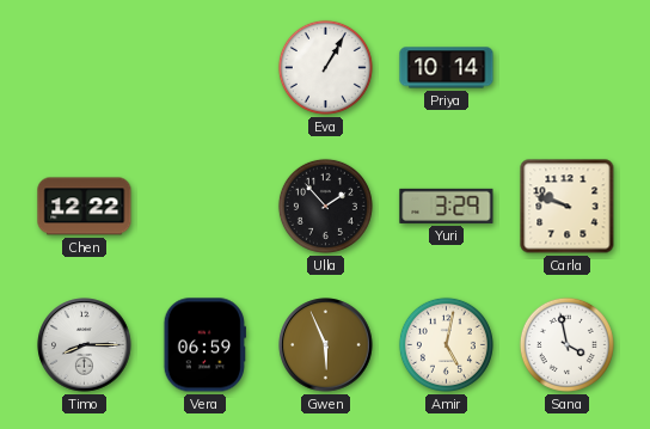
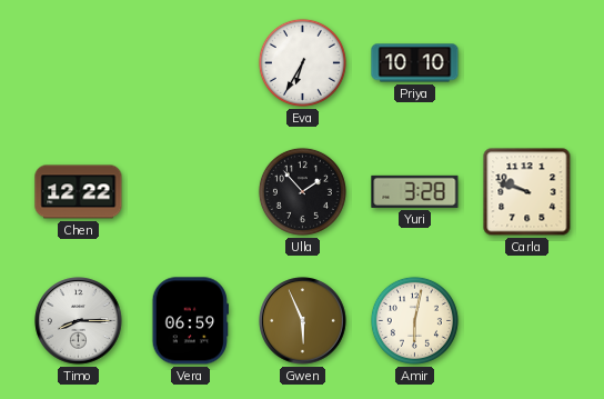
Eva: 1:05 -> 6:35 (302, 62)
Priya: 10:14 -> 10:10 (415, 63)
Yuri: 3:29 -> 3:28 (415, 191)
Amir: 5:02 -> 6:02 (414, 320)
Sana: 3:58 -> none (566, 344)
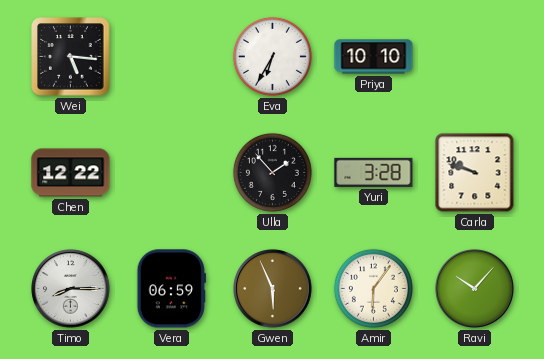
Wei: none -> 5:16 (71, 57)
Amir: 6:02 -> 6:06 (373, 288)
Ravi: none -> 10:07 (475, 289)
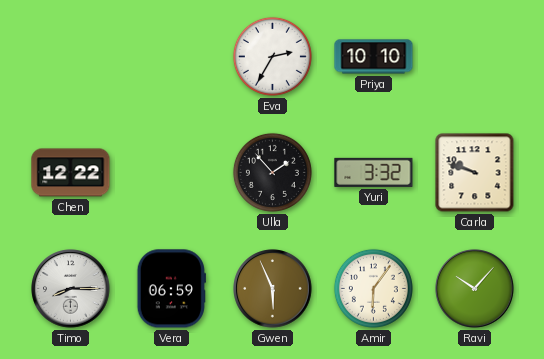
Wei: 5:16 -> none (71, 57)
Eva: 6:35 -> 2:35 (272, 56)
Yuri: 3:28 -> 3:32 (374, 172)
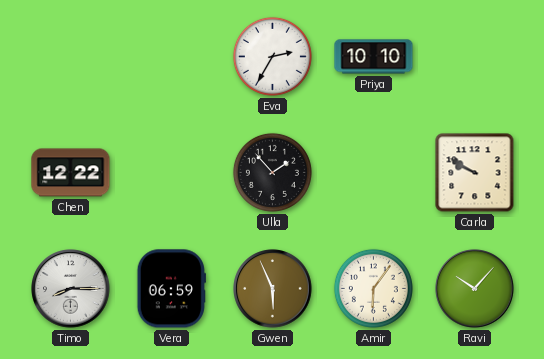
Yuri: 3:32 -> none (374, 172)
Carla: 9:48 -> 9:50 (475, 173)
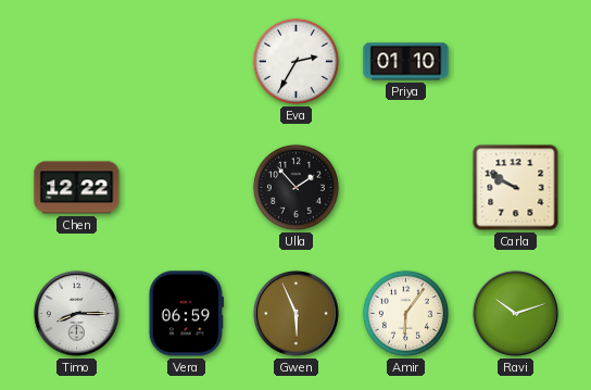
Priya: 10:10 -> 01:10 (406, 62)
Ravi: 10:07 -> 10:12 (516, 314)
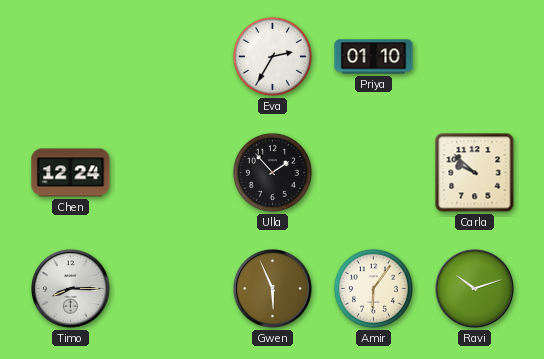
Chen: 12:22 -> 12:24 (71, 173)
Carla: 9:50 -> 9:52 (475, 173)
Vera: 06:59 -> none (186, 314)
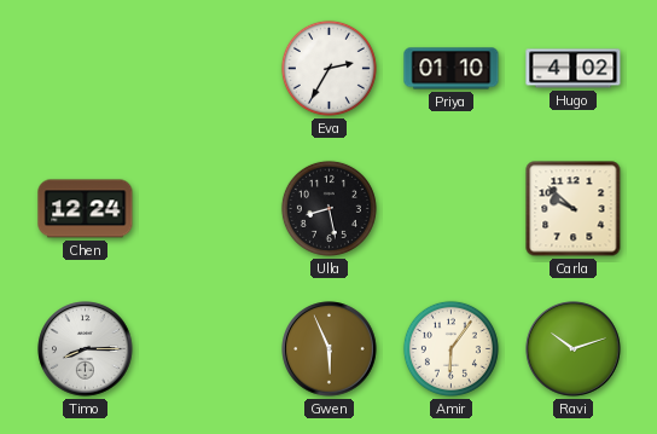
Hugo: none -> 4:02 (574, 69)
Ulla: 1:53 -> 8:28 (328, 208)
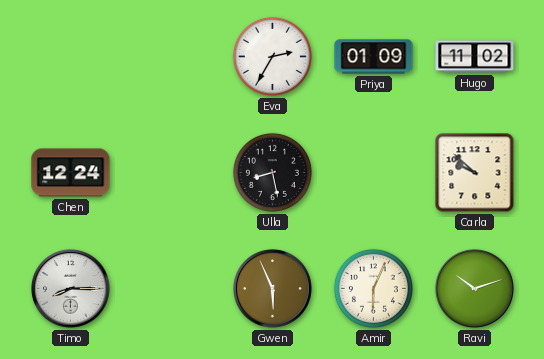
Priya: 01:10 -> 01:09 (374, 57)
Hugo: 4:02 -> 11:02 (475, 57)
Amir: 6:06 -> 6:04 (373, 288)
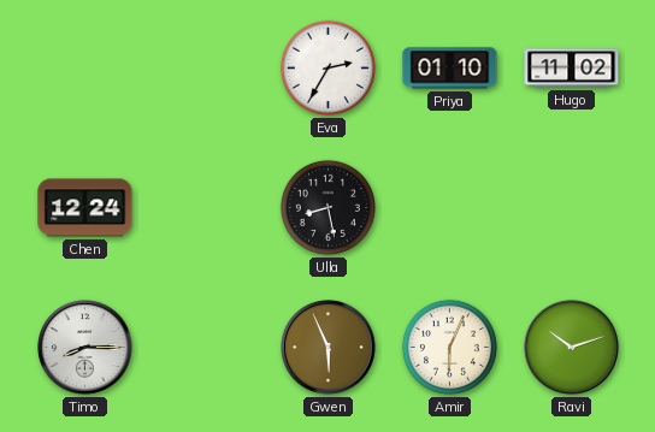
Priya: 01:09 -> 01:10 (450, 69)
Carla: 9:52 -> none (475, 173)
